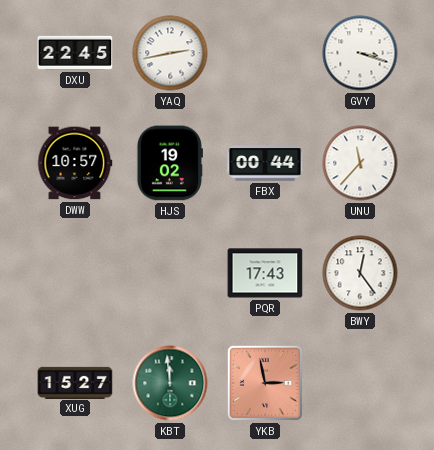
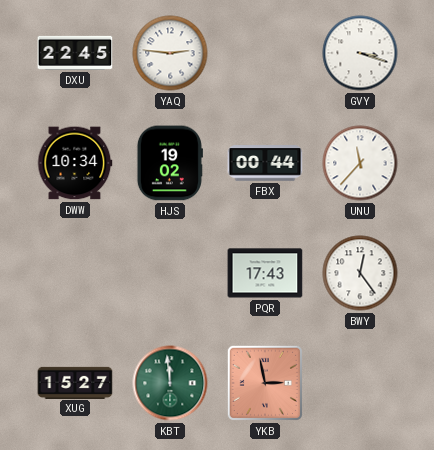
YAQ: 2:43 -> 2:46 (170, 53)
DWW: 10:57 -> 10:34 (75, 163)
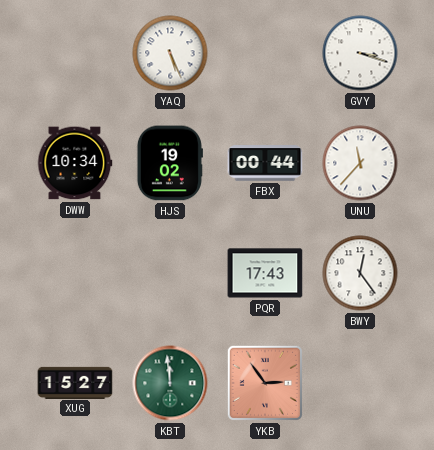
DXU: 22:45 -> none (75, 53)
YAQ: 2:46 -> 5:26 (170, 53)
YKB: 2:58 -> 2:54 (265, 383)
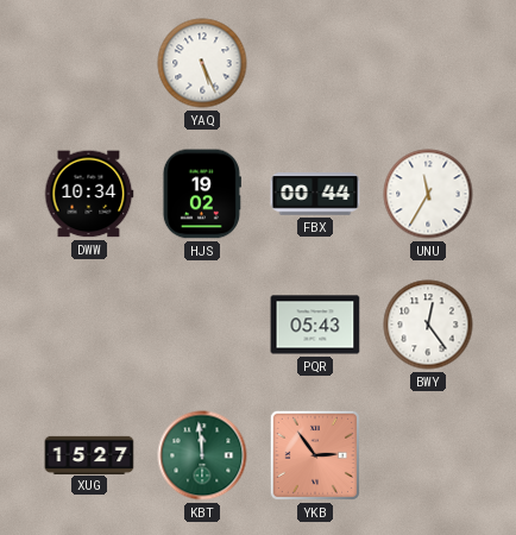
GVY: 3:18 -> none (360, 53)
UNU: 11:37 -> 11:35 (428, 194)
PQR: 17:43 -> 05:43 (315, 325)
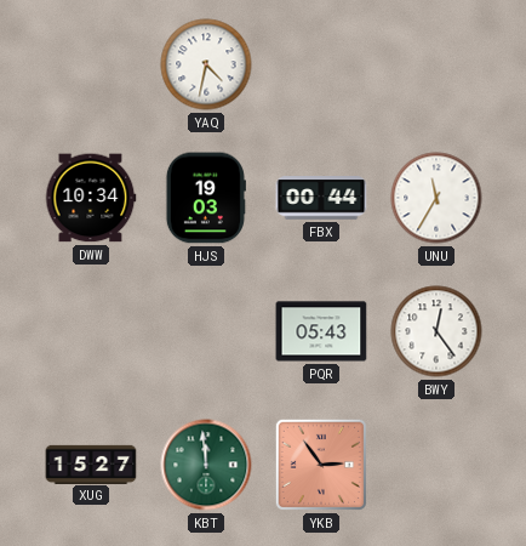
YAQ: 5:26 -> 4:32 (206, 64)
HJS: 19:02 -> 19:03 (205, 198)
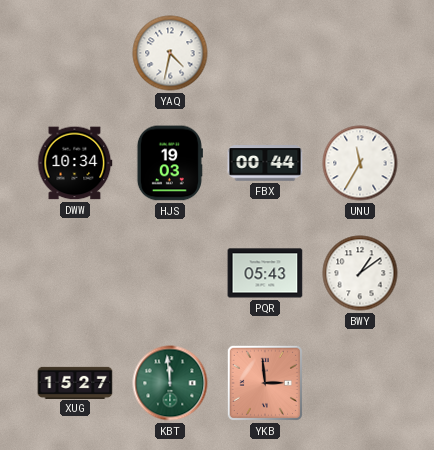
BWY: 12:24 -> 1:09 (360, 273)
YKB: 2:54 -> 2:59 (265, 383)
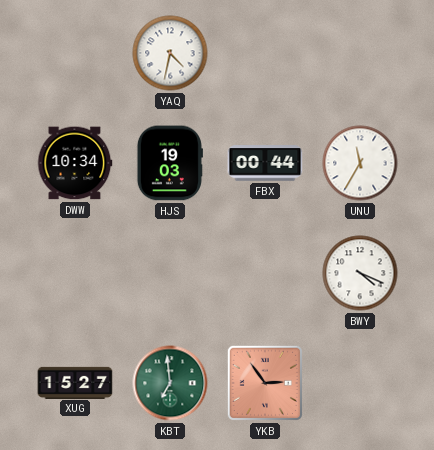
PQR: 05:43 -> none (265, 273)
BWY: 1:09 -> 4:19 (360, 273)
KBT: 11:59 -> 6:59 (170, 383)
YKB: 2:59 -> 2:54 (265, 383)
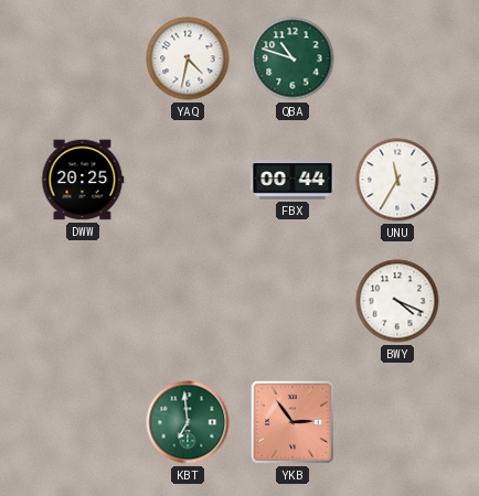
QBA: none -> 10:48 (292, 58)
DWW: 10:34 -> 20:25 (83, 180)
HJS: 19:03 -> none (169, 163)
XUG: 15:27 -> none (75, 382)
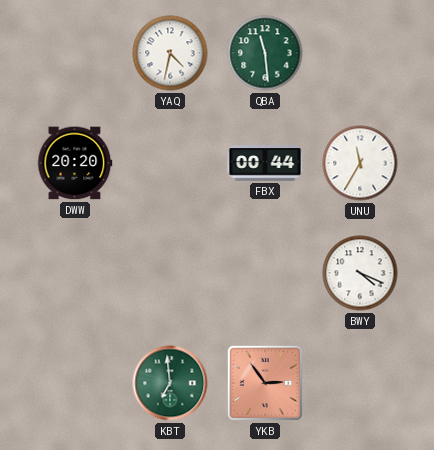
QBA: 10:48 -> 11:29 (265, 53)
DWW: 20:25 -> 20:20 (75, 163)
